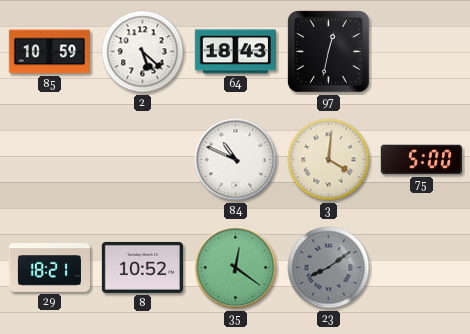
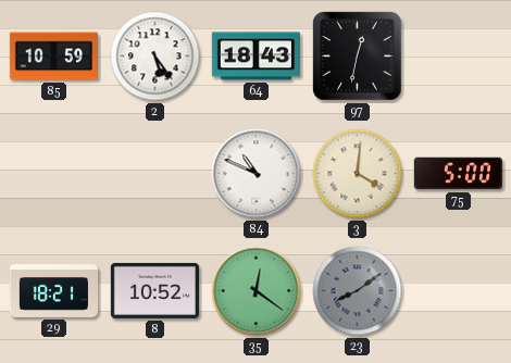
2: 5:22 -> 5:24 (155, 57)
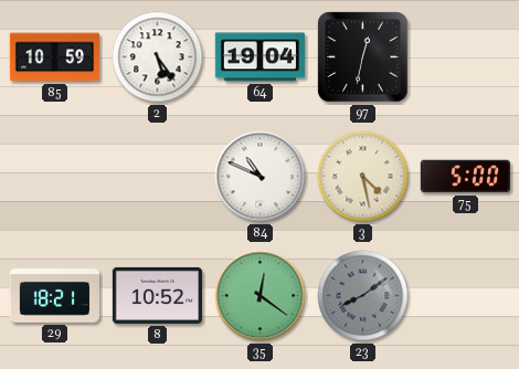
64: 18:43 -> 19:04 (259, 57)
3: 4:01 -> 4:28 (363, 177)
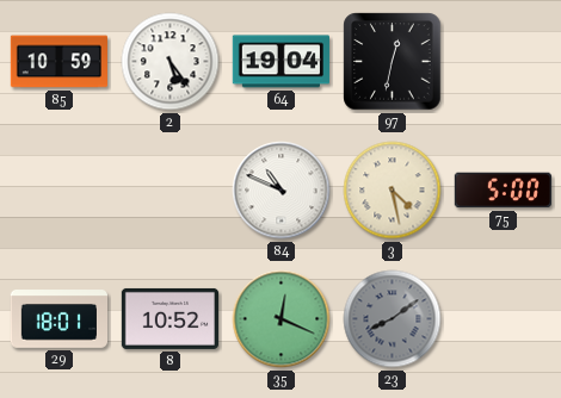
29: 18:21 -> 18:01 (58, 319)
35: 12:21 -> 12:19 (282, 319)
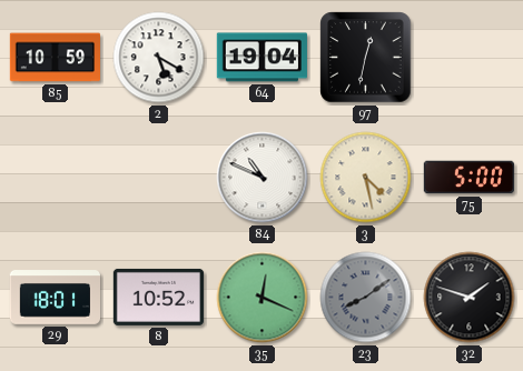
2: 5:24 -> 5:20 (159, 58)
32: none -> 1:48 (470, 298)
